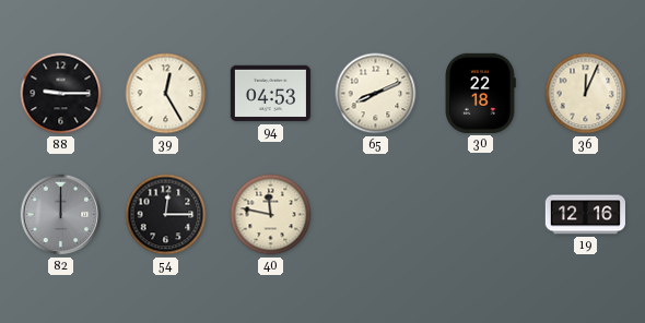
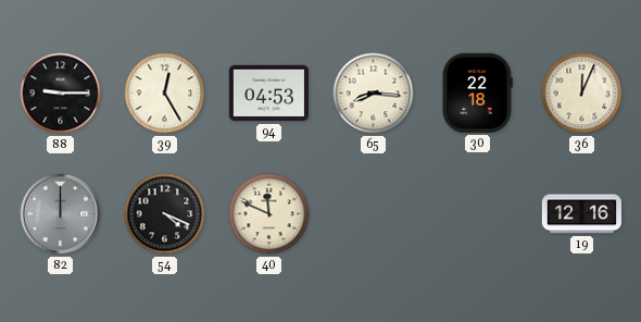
65: 8:11 -> 8:16 (374, 94)
54: 12:15 -> 4:19 (165, 214)
40: 11:47 -> 11:49 (269, 214)
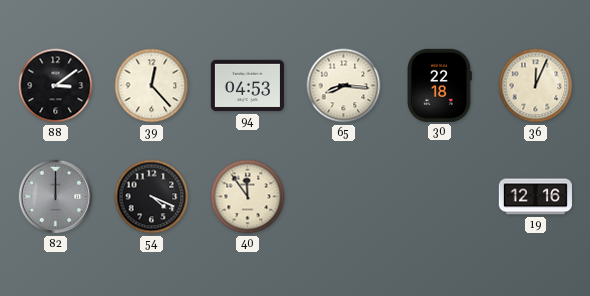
88: 9:15 -> 3:09 (56, 86)
39: 12:25 -> 12:23 (152, 86)
40: 11:49 -> 11:54 (248, 197)
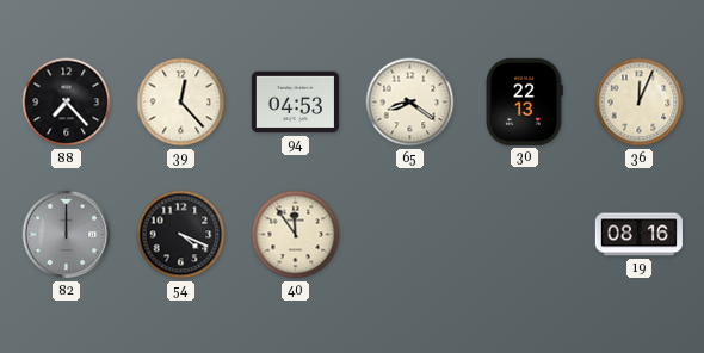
88: 3:09 -> 7:23 (67, 103)
65: 8:16 -> 8:21 (410, 103)
30: 22:18 -> 22:13 (525, 101)
19: 12:16 -> 08:16 (638, 235)
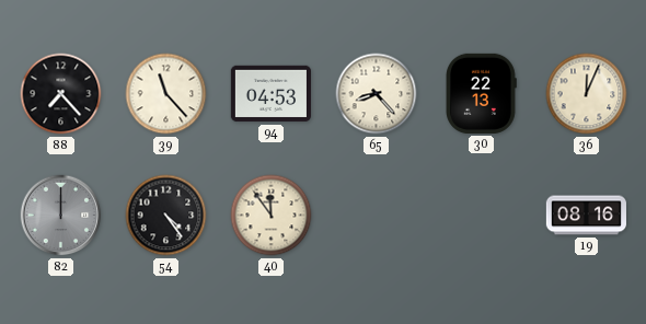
39: 12:23 -> 11:23 (166, 94)
65: 8:21 -> 8:23 (377, 94)
54: 4:19 -> 4:24 (166, 216)
